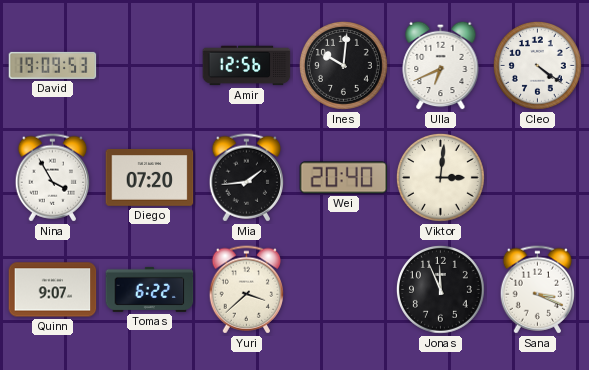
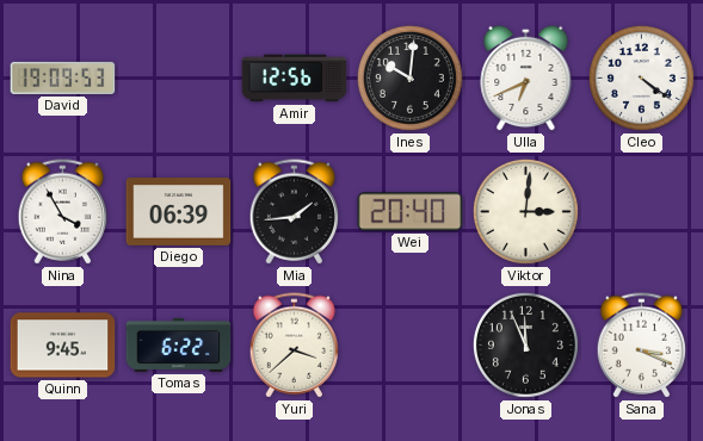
Diego: 07:20 -> 06:39 (179, 212)
Quinn: 9:07 -> 9:45 (63, 346)
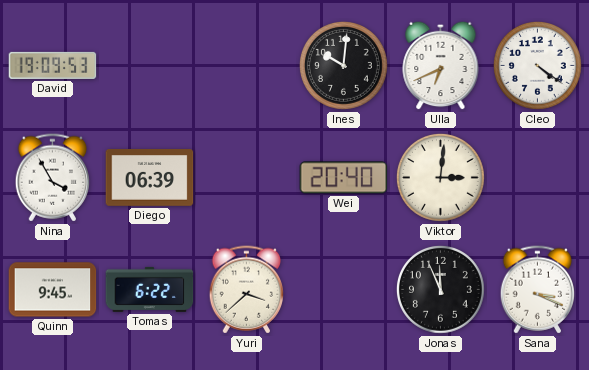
Amir: 12:56 -> none (295, 79)
Mia: 1:44 -> none (294, 212)
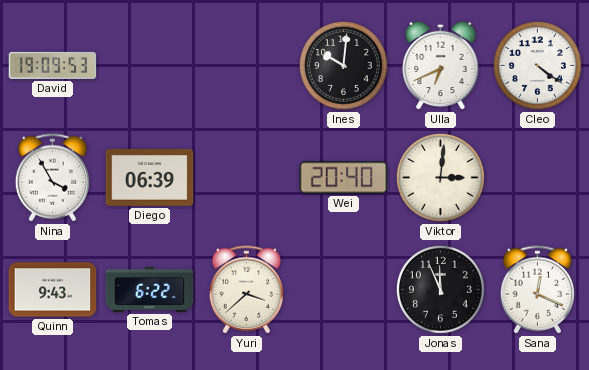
Quinn: 9:45 -> 9:43 (53, 290)
Sana: 3:19 -> 12:19 (537, 290)
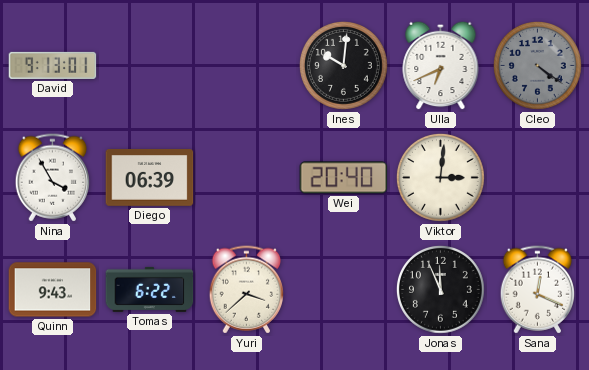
David: 19:09 -> 9:13 (53, 65)
Cleo dial: white -> grey (537, 65)
